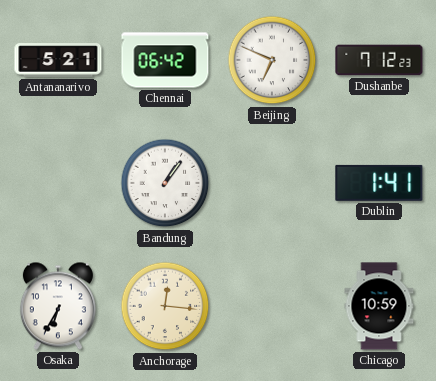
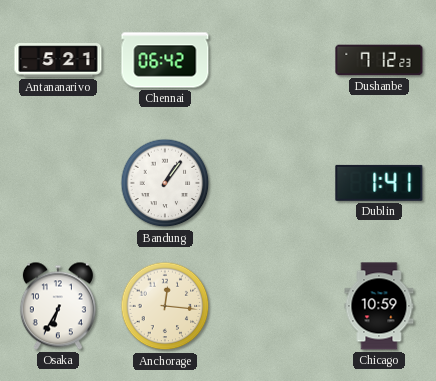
Beijing: 6:49 -> none (272, 60)
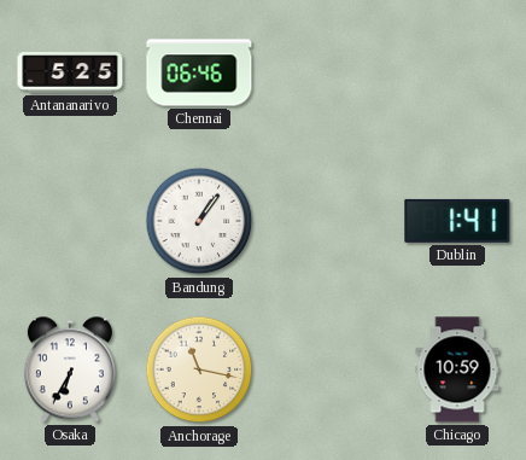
Antananarivo: 5:21 -> 5:25 (70, 72)
Chennai: 06:42 -> 06:46 (199, 72)
Dushanbe: 7:12 -> none (379, 60)
Anchorage: 12:16 -> 11:17 (199, 369)
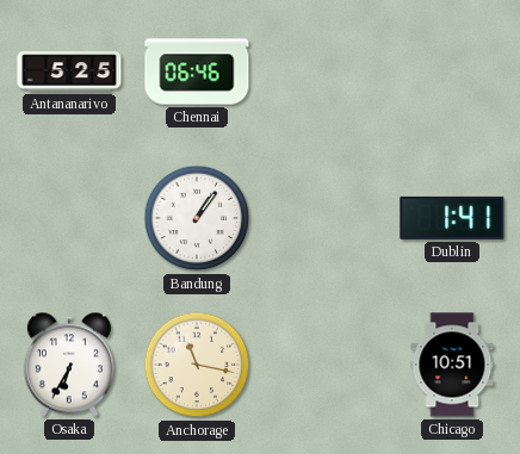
Chicago: 10:59 -> 10:51 (452, 365)
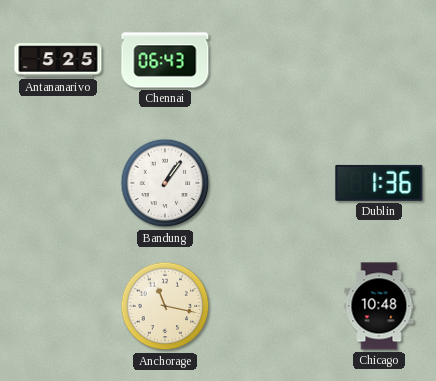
Chennai: 06:46 -> 06:43 (165, 60)
Dublin: 1:41 -> 1:36 (379, 183)
Osaka: 6:35 -> none (69, 365)
Chicago: 10:51 -> 10:48 (379, 306)
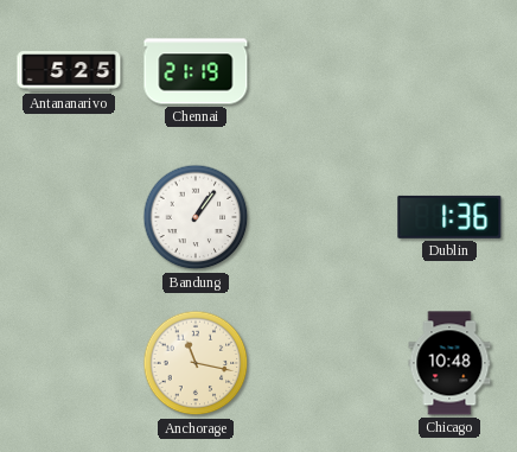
Chennai: 06:43 -> 21:19 (196, 71)
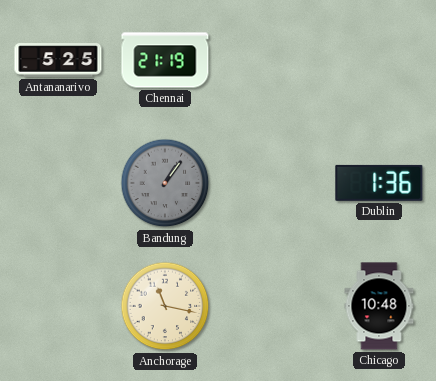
Bandung dial: white -> grey (165, 183)
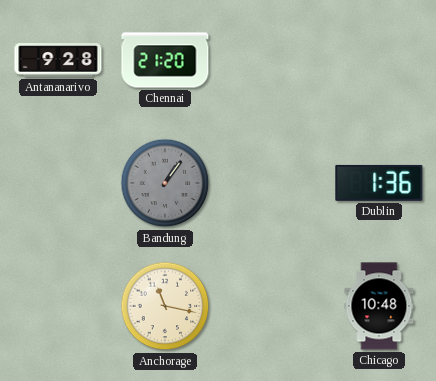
Antananarivo: 5:25 -> 9:28 (58, 60)
Chennai: 21:19 -> 21:20 (165, 60)
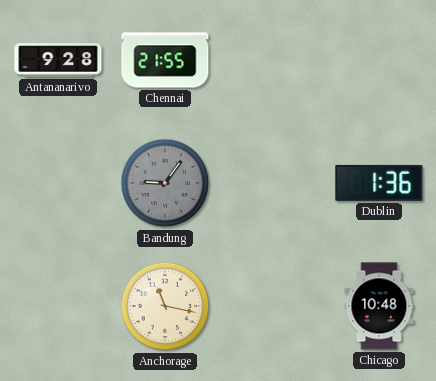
Chennai: 21:20 -> 21:55 (165, 60)
Bandung: 1:06 -> 9:06 (165, 183)
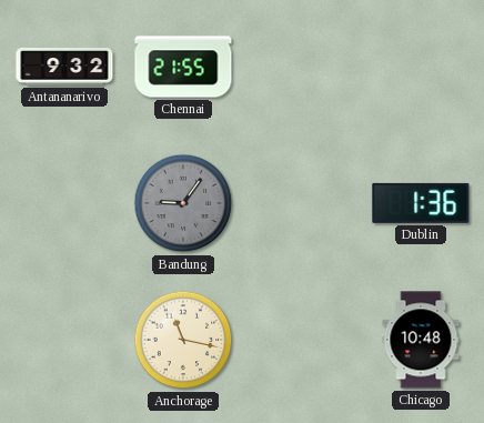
Antananarivo: 9:28 -> 9:32 (64, 67)
